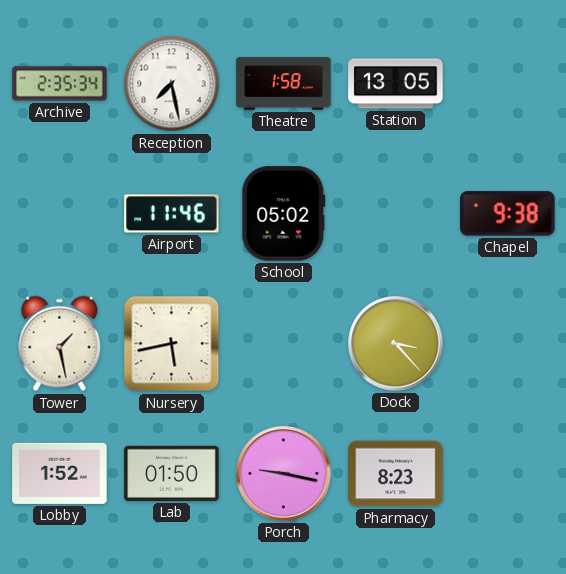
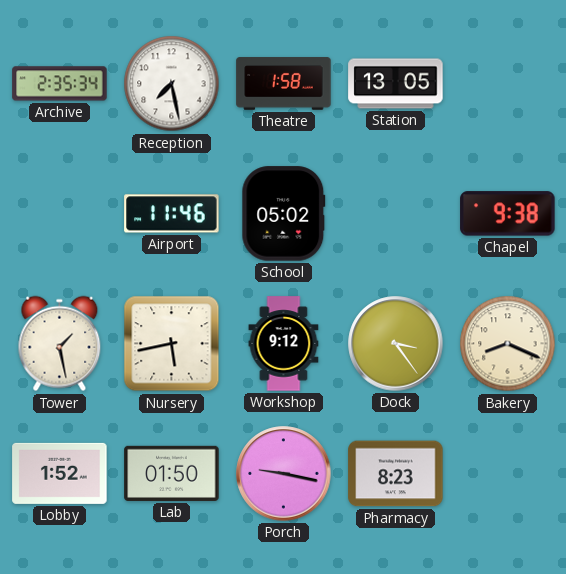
Workshop: none -> 9:12 (284, 344)
Dock: 3:23 -> 3:24 (396, 344)
Bakery: none -> 8:19 (508, 344)
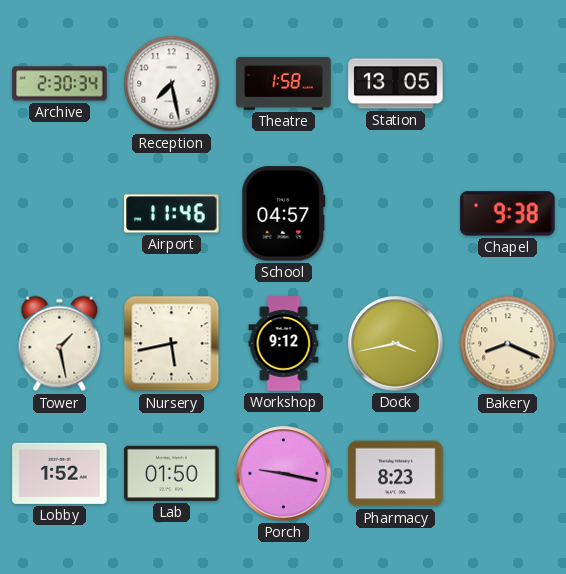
Archive: 2:35 -> 2:30 (60, 84)
School: 05:02 -> 04:57 (284, 214)
Dock: 3:24 -> 3:43 (396, 344)
